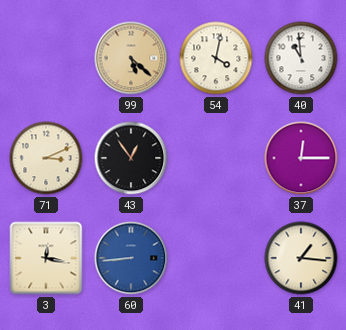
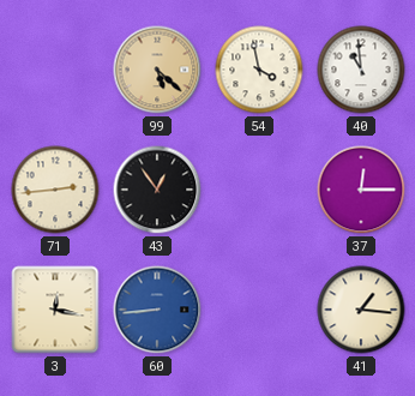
54: 4:02 -> 3:58 (259, 70)
71: 3:11 -> 2:44 (55, 190)
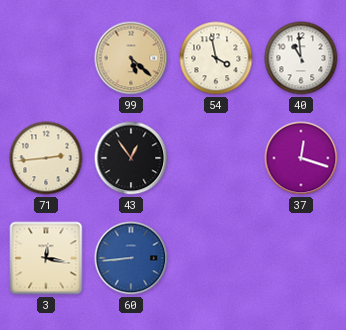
37: 12:15 -> 12:18 (301, 158)
41: 1:16 -> none (361, 310)
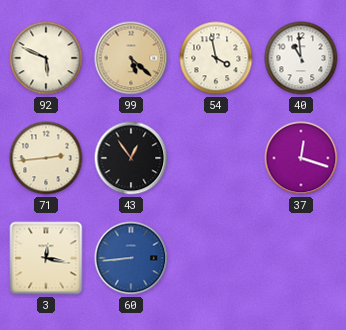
92: none -> 5:49 (46, 58)
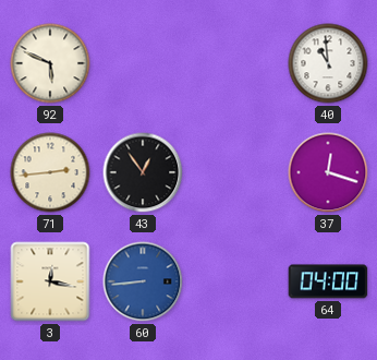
99: 5:22 -> none (131, 58)
54: 3:58 -> none (216, 58)
64: none -> 04:00 (328, 281)
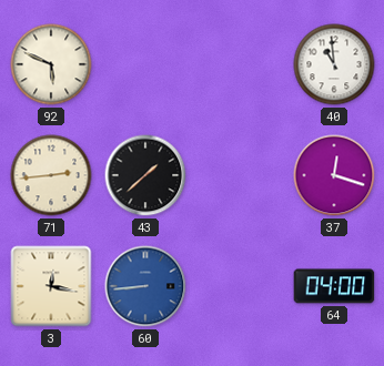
43: 12:54 -> 1:38 (145, 175)
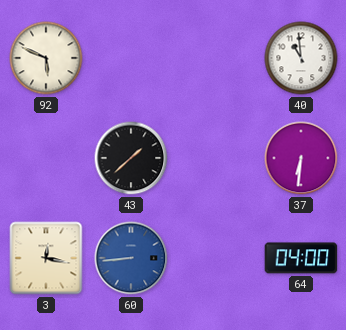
71: 2:44 -> none (51, 175)
37: 12:18 -> 6:31 (301, 158)
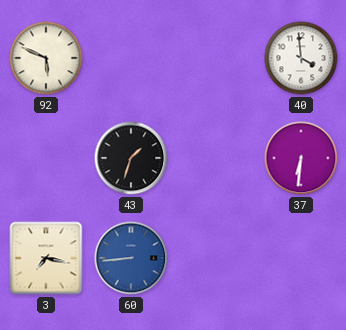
40: 10:59 -> 3:59 (301, 58)
43: 1:38 -> 1:33 (131, 158)
3: 12:17 -> 7:17 (46, 258)
64: 04:00 -> none (301, 258)
